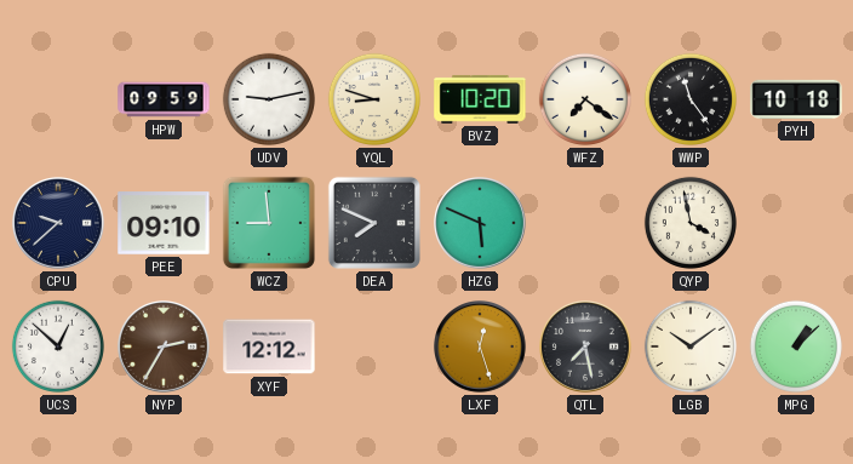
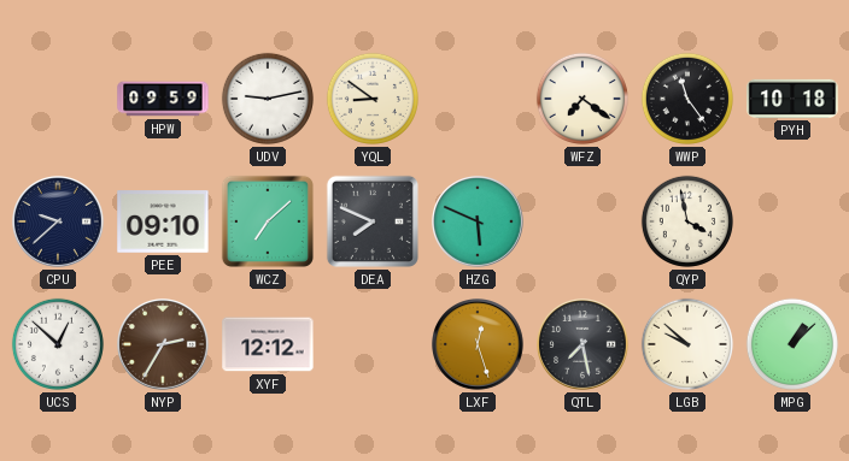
YQL: 8:48 -> 8:51 (373, 99)
BVZ: 10:20 -> none (480, 99)
WCZ: 8:59 -> 7:08 (268, 221)
LGB: 10:09 -> 9:52 (687, 344)
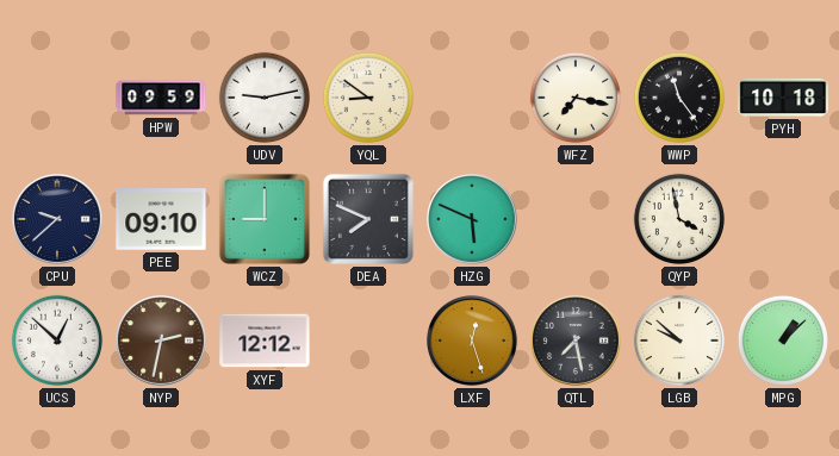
WFZ: 7:21 -> 7:17 (576, 98)
WCZ: 7:08 -> 9:00 (265, 219)
NYP: 2:35 -> 2:32 (162, 342)
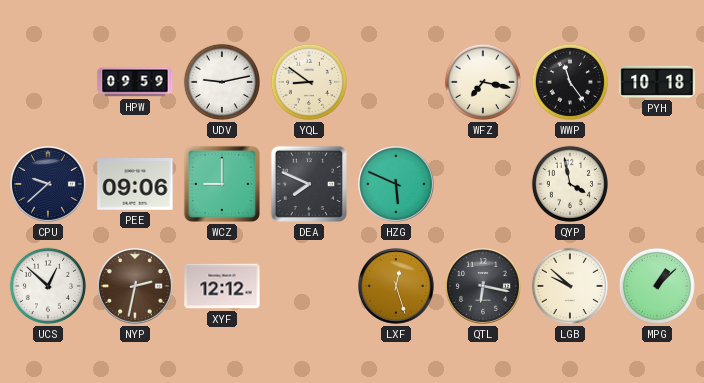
PEE: 09:10 -> 09:06 (135, 184)
QTL: 7:28 -> 6:17 (484, 287)
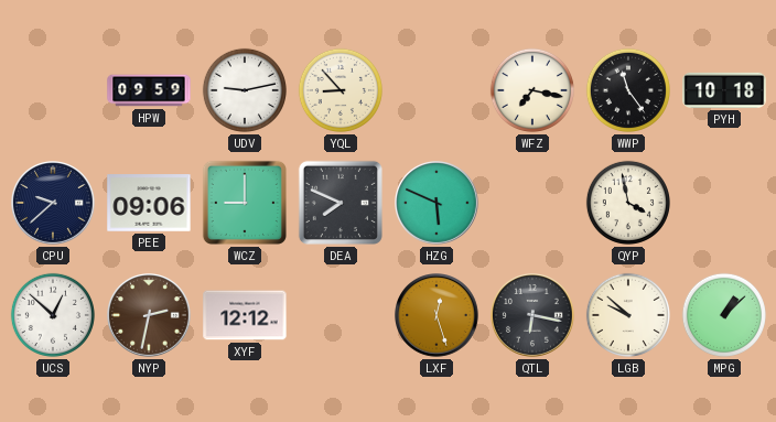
YQL: 8:51 -> 8:53 (341, 90)
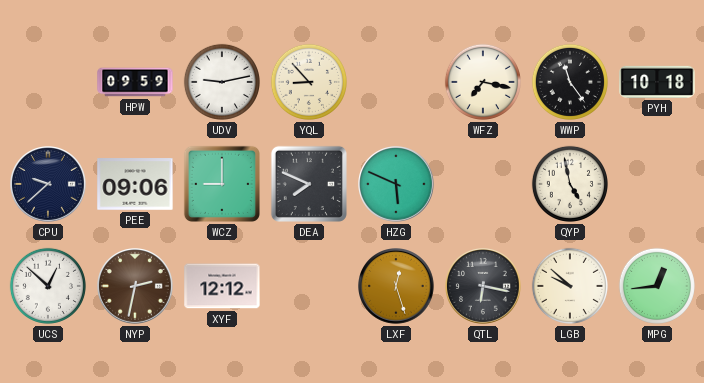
QYP: 3:58 -> 4:58 (570, 184)
MPG: 1:08 -> 12:44 (657, 286)
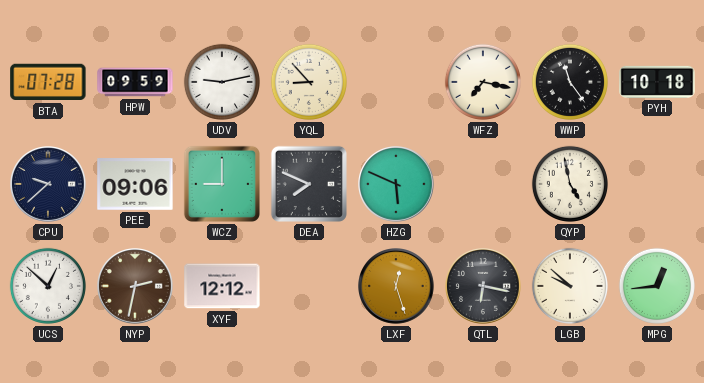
BTA: none -> 07:28 (48, 82)
